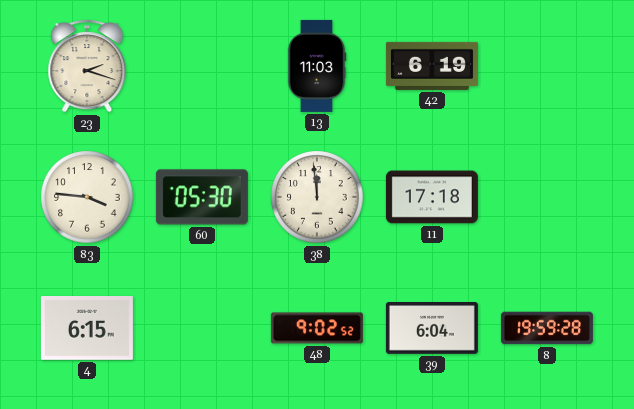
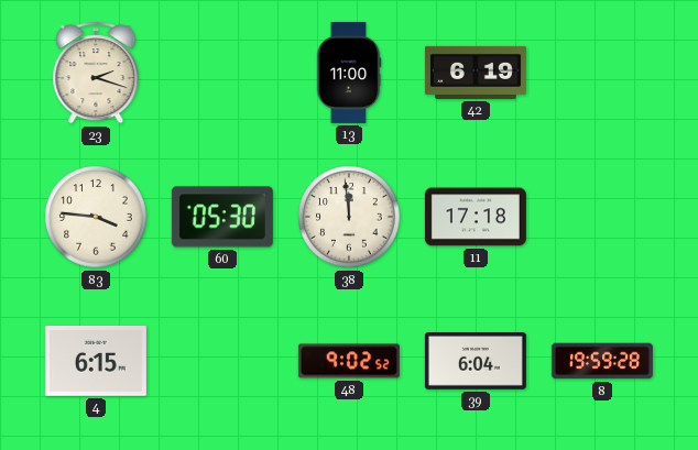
13: 11:03 -> 11:00 (349, 73)
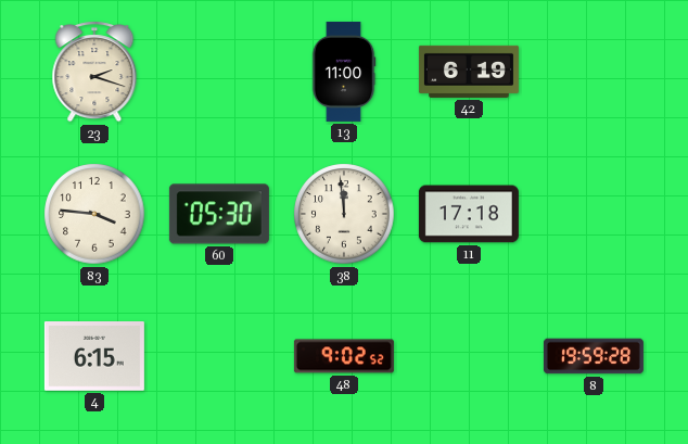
39: 6:04 -> none (476, 362)
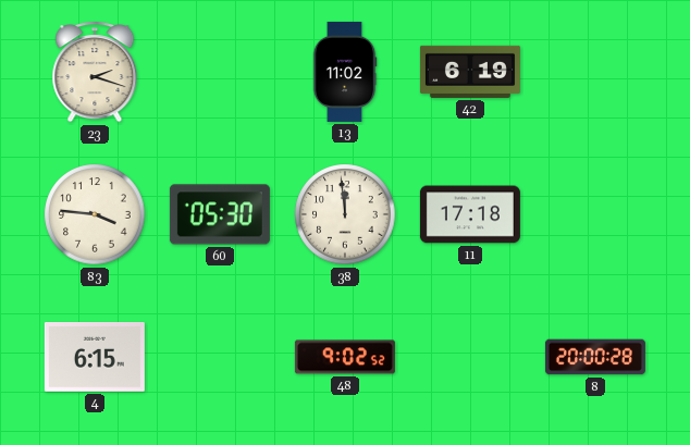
13: 11:00 -> 11:02 (345, 72)
8: 19:59 -> 20:00 (595, 357)
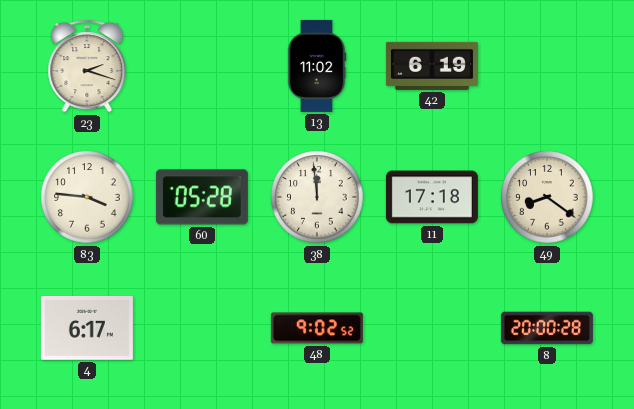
60: 05:30 -> 05:28 (202, 197)
49: none -> 8:21 (547, 197)
4: 6:15 -> 6:17 (87, 329)
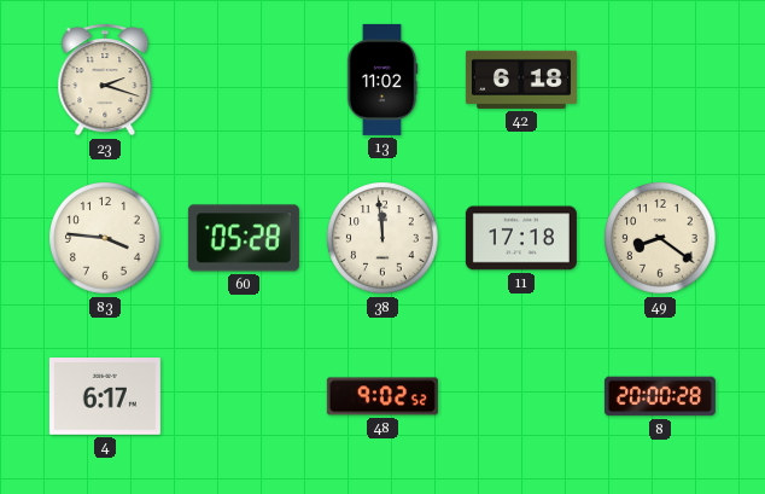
42: 6:19 -> 6:18 (521, 80)
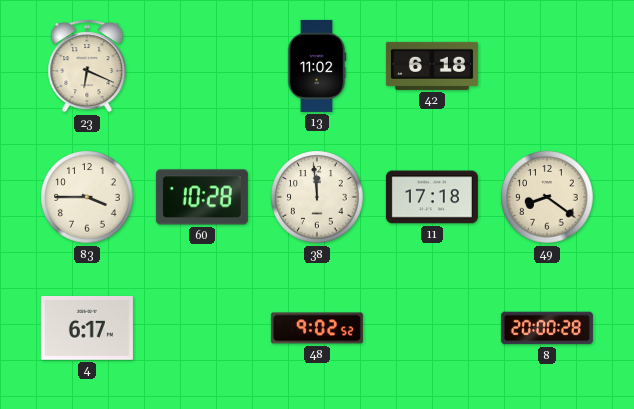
23: 2:18 -> 6:19 (87, 66)
83: 3:46 -> 3:45 (87, 197)
60: 05:28 -> 10:28 (202, 197)
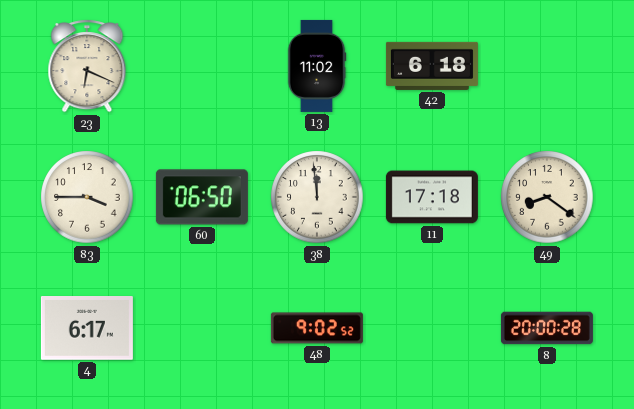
60: 10:28 -> 06:50 (202, 197)
